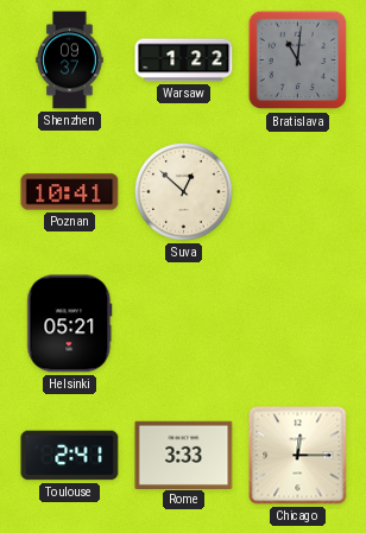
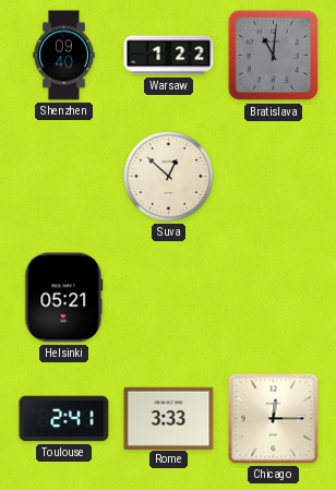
Shenzhen: 09:37 -> 09:40 (64, 56)
Poznan: 10:41 -> none (70, 192)
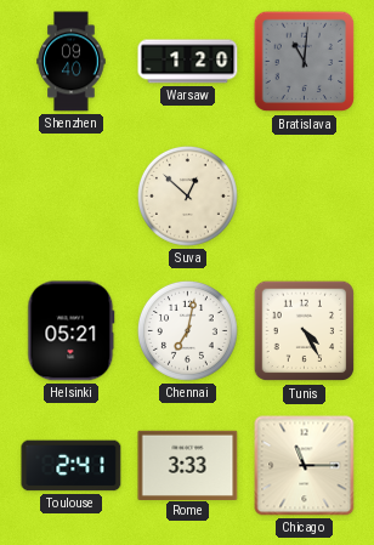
Warsaw: 1:22 -> 1:20 (188, 62)
Chennai: none -> 7:02 (187, 330)
Tunis: none -> 4:25 (305, 331)
Chicago: 12:15 -> 11:15 (305, 466)
